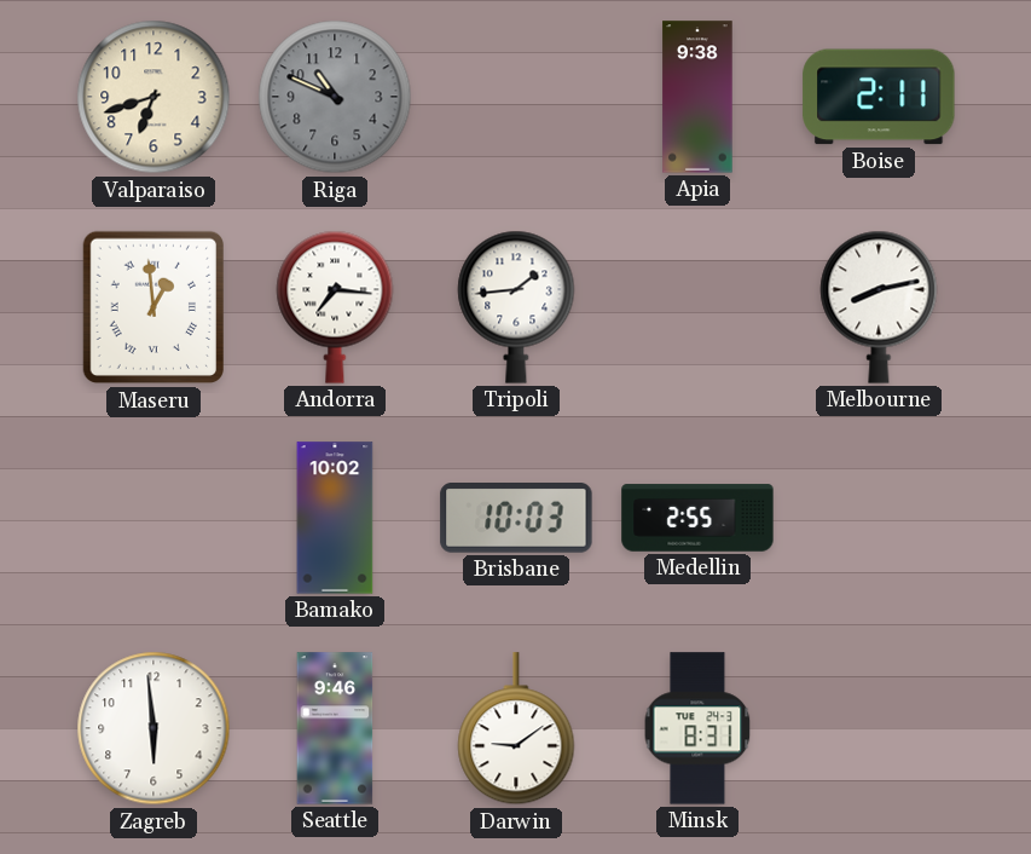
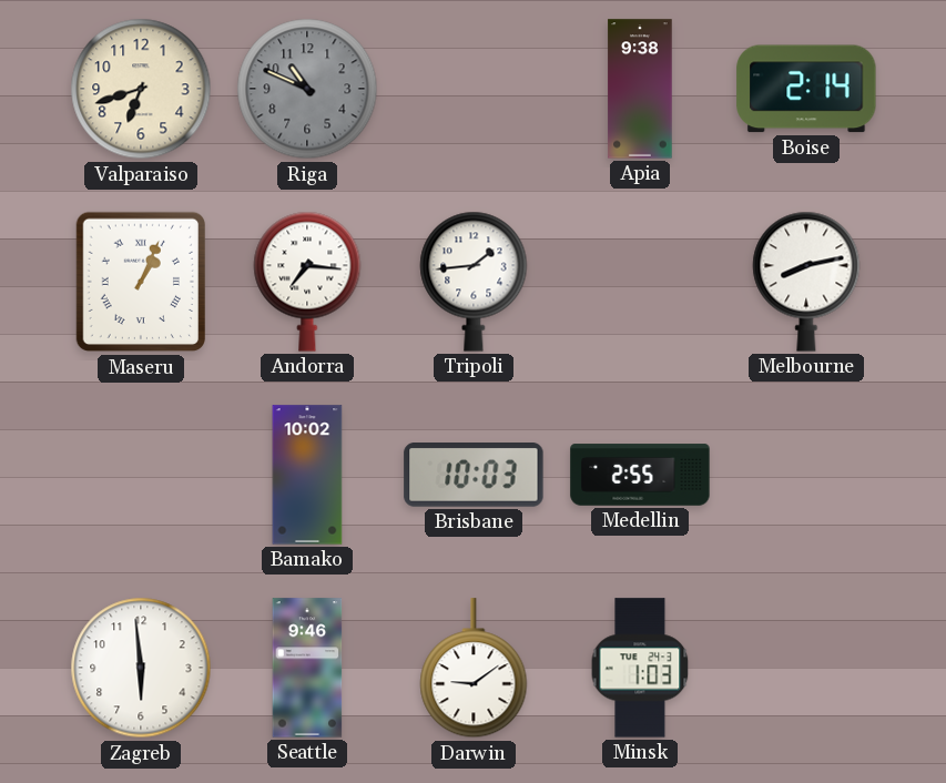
Boise: 2:11 -> 2:14 (806, 89)
Maseru: 12:59 -> 1:04 (140, 282)
Minsk: 8:31 -> 1:03 (640, 668)
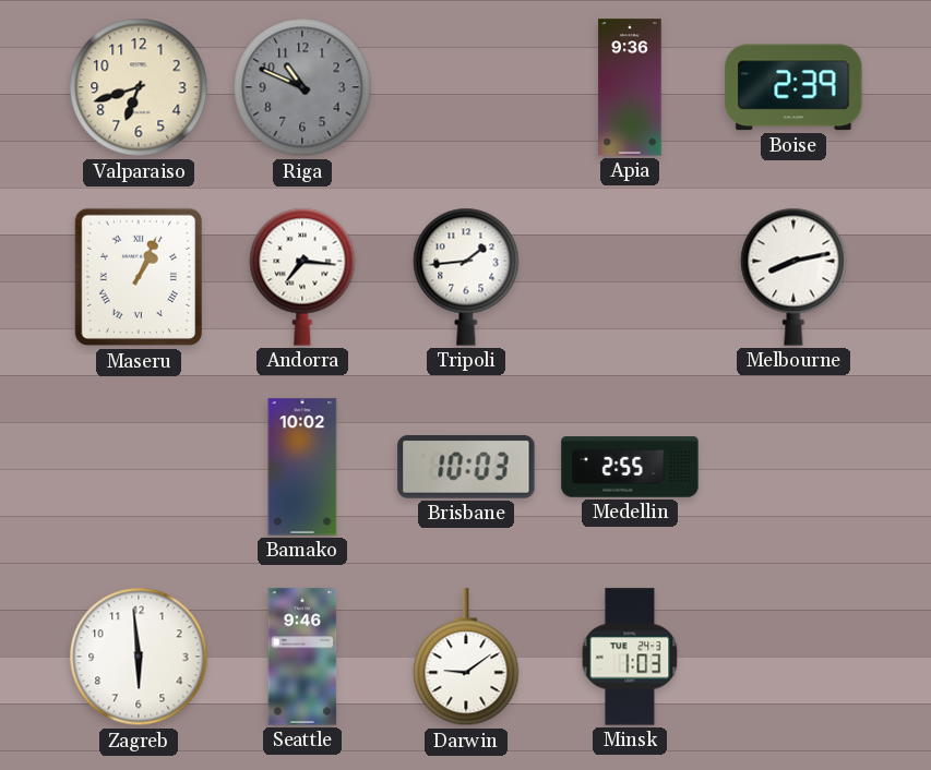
Apia: 9:38 -> 9:36 (630, 87)
Boise: 2:14 -> 2:39 (793, 87)
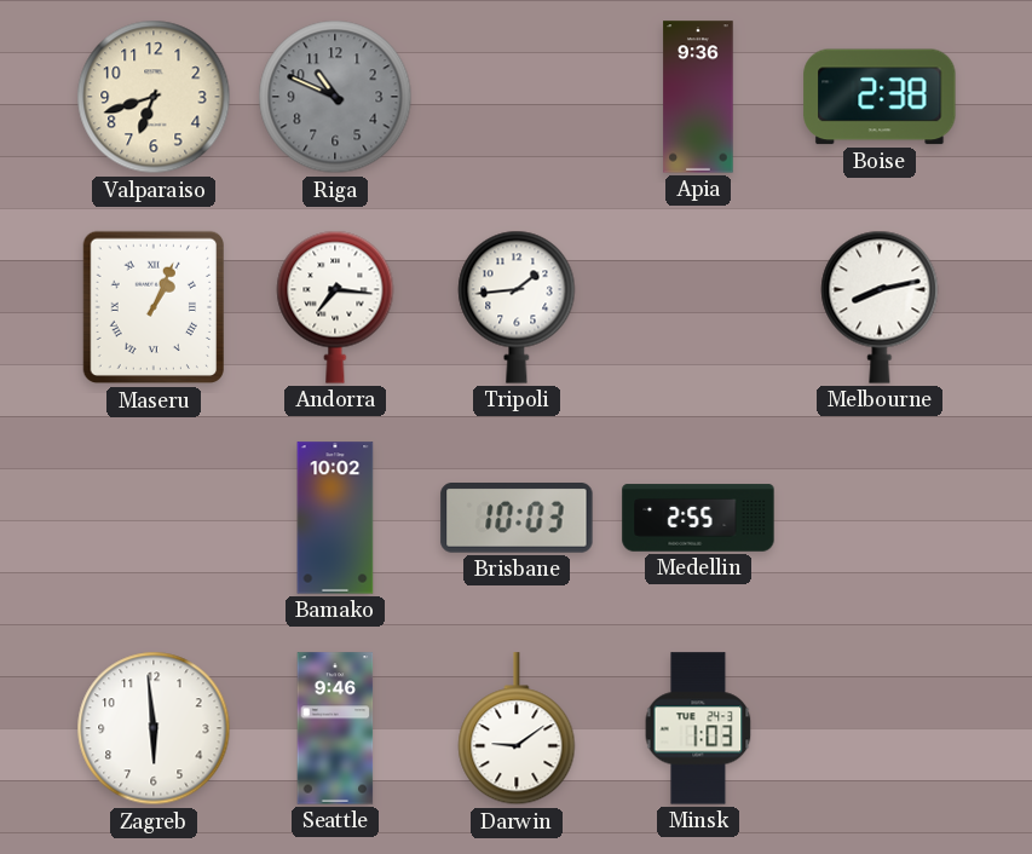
Boise: 2:39 -> 2:38 (880, 97)
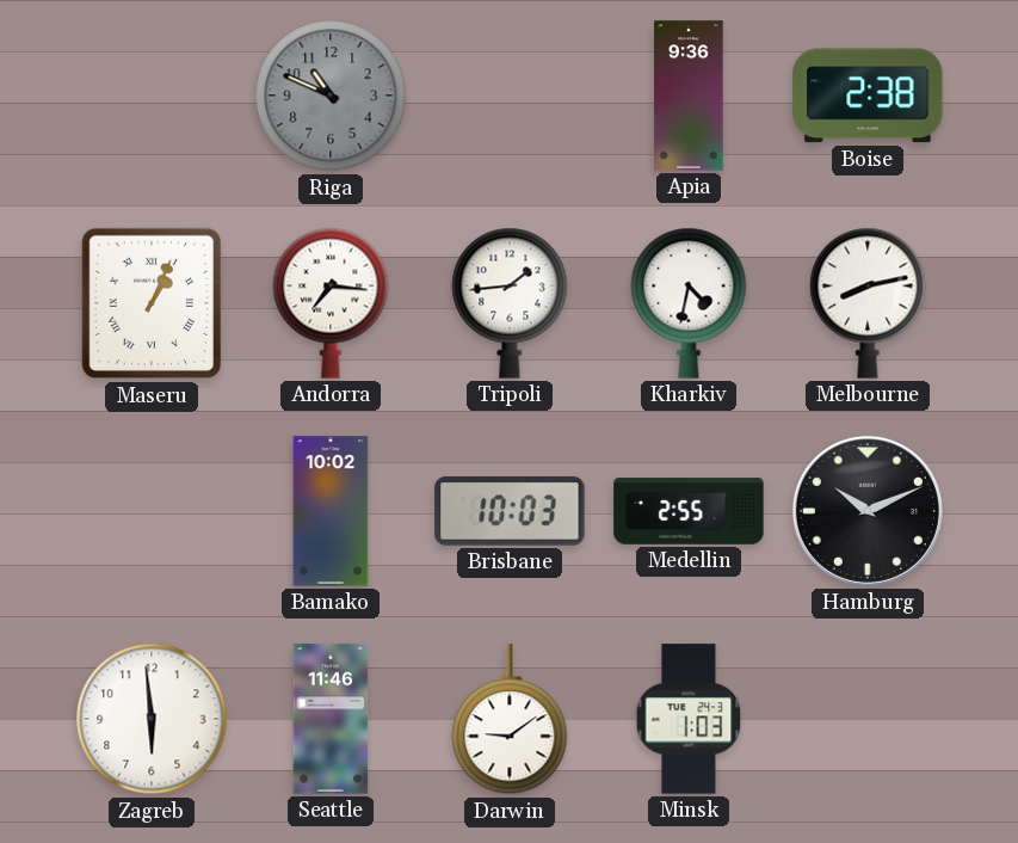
Valparaiso: 6:42 -> none (154, 97)
Kharkiv: none -> 4:32 (689, 303)
Hamburg: none -> 10:11 (868, 511)
Seattle: 9:46 -> 11:46 (331, 719)
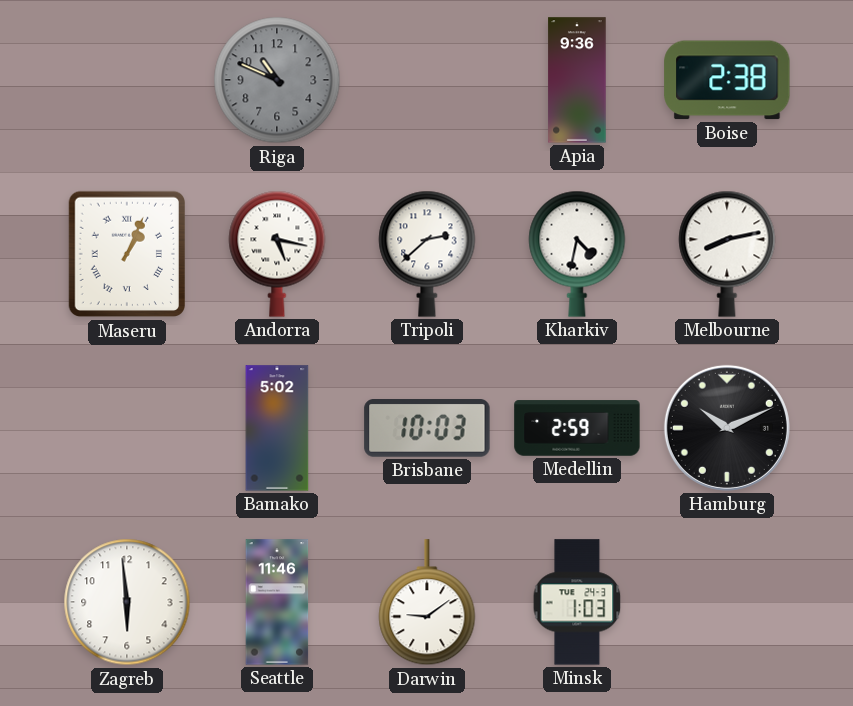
Andorra: 7:16 -> 5:17 (277, 254)
Tripoli: 1:44 -> 2:38 (427, 254)
Bamako: 10:02 -> 5:02 (277, 428)
Medellin: 2:55 -> 2:59 (577, 428)
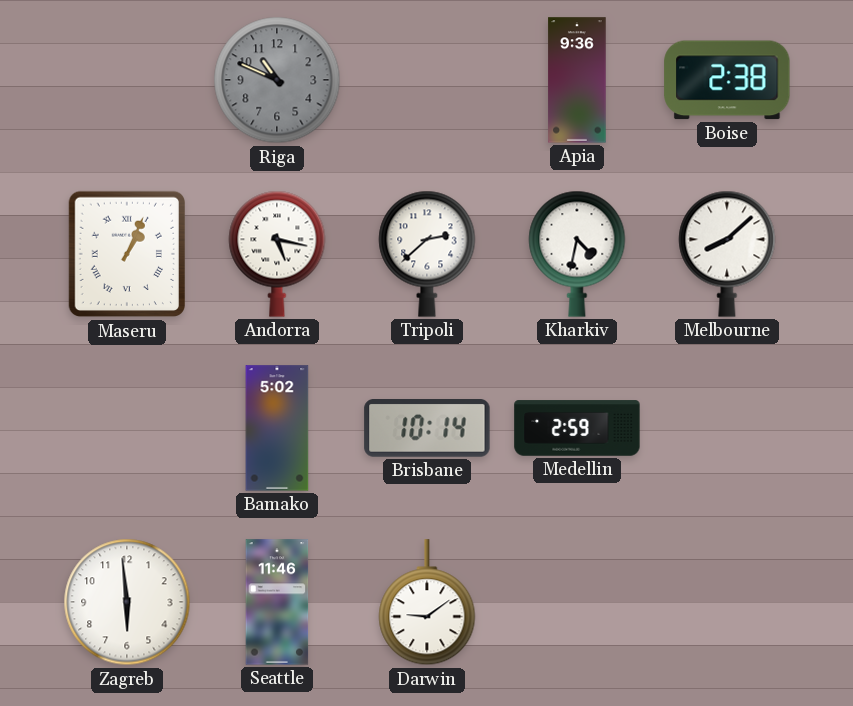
Melbourne: 8:13 -> 8:08 (727, 254)
Brisbane: 10:03 -> 10:14 (427, 428)
Hamburg: 10:11 -> none (727, 428)
Minsk: 1:03 -> none (577, 602)
